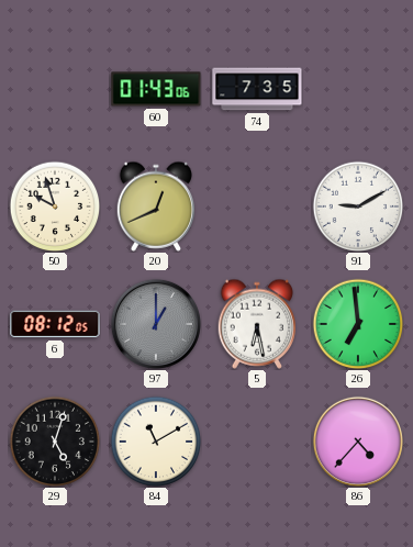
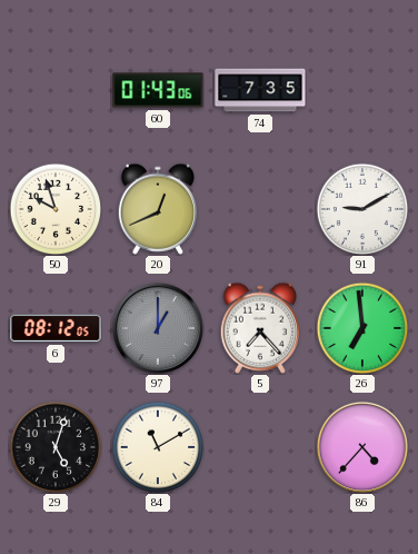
5: 6:28 -> 7:23 (259, 328)
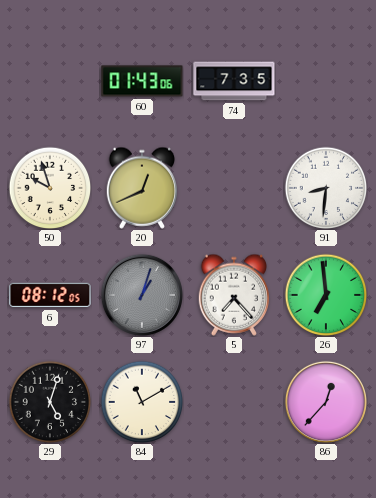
91: 9:10 -> 8:31 (326, 188)
97: 1:00 -> 1:03 (142, 295)
86: 4:37 -> 12:37 (326, 402)
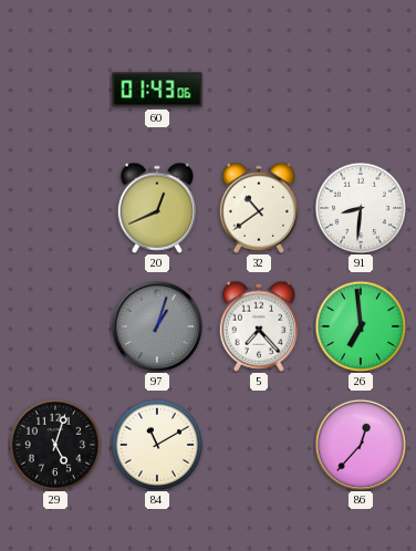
74: 7:35 -> none (234, 81)
50: 9:57 -> none (50, 188)
32: none -> 10:39 (258, 208)
6: 08:12 -> none (50, 295)
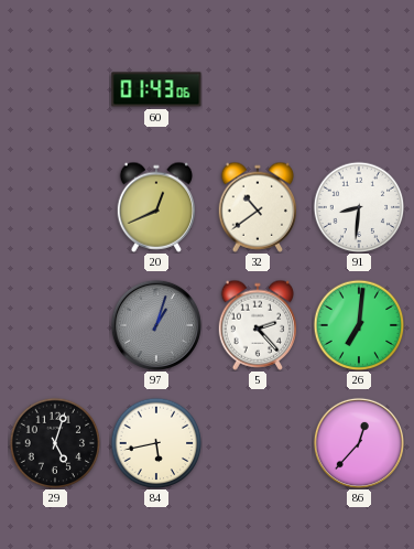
5: 7:23 -> 2:23 (257, 325)
26: 6:59 -> 7:01 (359, 325)
84: 11:10 -> 5:43 (156, 443)
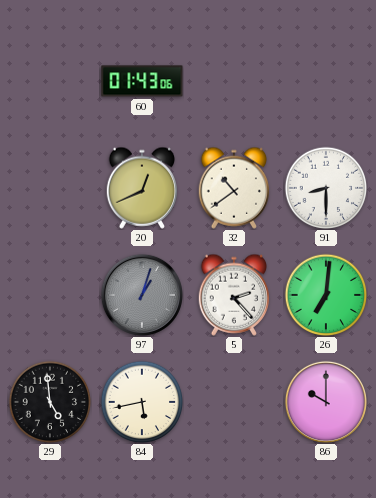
91: 8:31 -> 8:30 (326, 188)
29: 5:03 -> 4:59 (50, 402)
86: 12:37 -> 10:00 (326, 402)
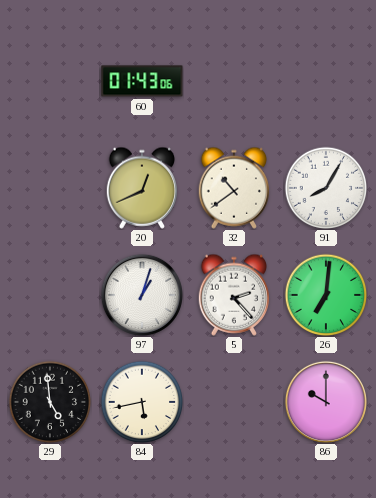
91: 8:30 -> 8:05 (326, 188)
97 dial: grey -> white (142, 295)
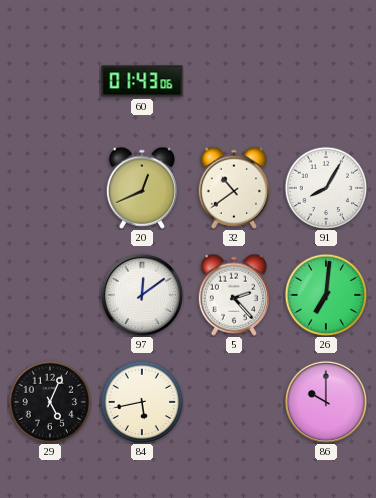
97: 1:03 -> 12:09 (142, 295)
29: 4:59 -> 5:04 (50, 402)
